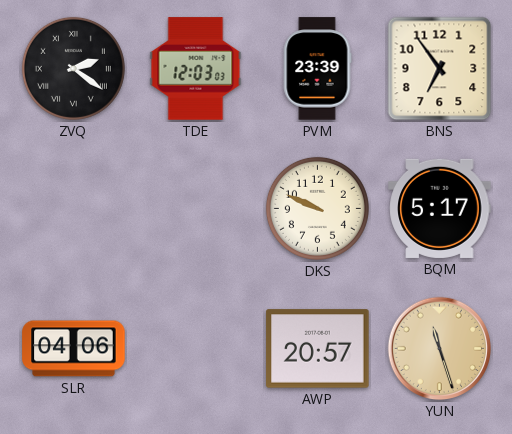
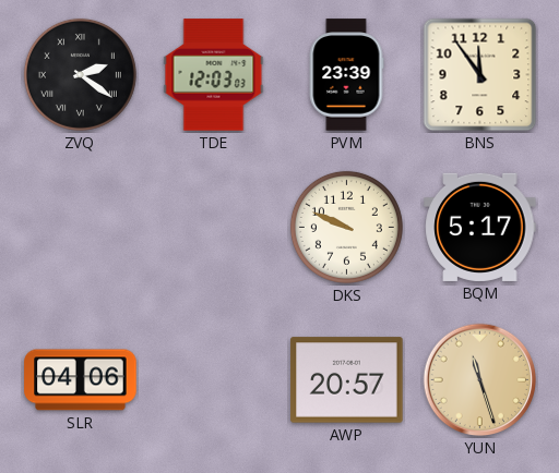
BNS: 6:54 -> 11:54 (480, 75)
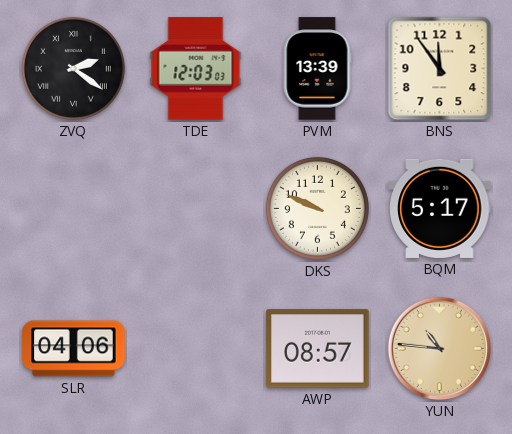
PVM: 23:39 -> 13:39 (317, 69)
AWP: 20:57 -> 08:57 (318, 349)
YUN: 11:27 -> 10:46 (440, 349)
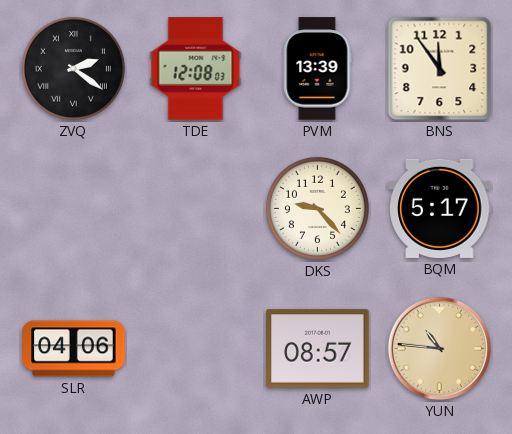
TDE: 12:03 -> 12:08 (196, 69)
DKS: 9:49 -> 9:23 (317, 208)
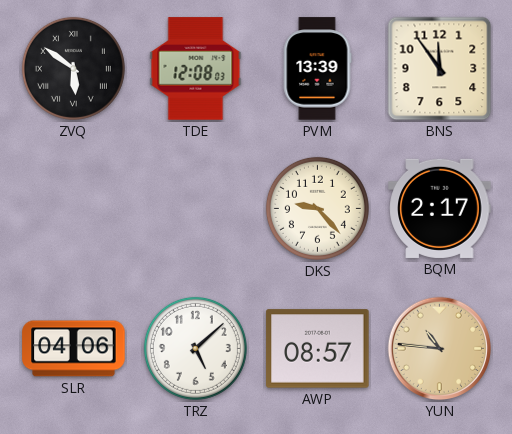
ZVQ: 2:21 -> 5:51 (73, 68)
BQM: 5:17 -> 2:17 (440, 208)
TRZ: none -> 5:08 (195, 348)
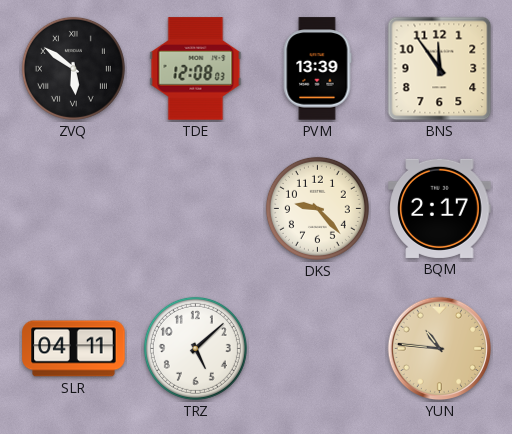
SLR: 04:06 -> 04:11 (74, 349)
AWP: 08:57 -> none (318, 349)
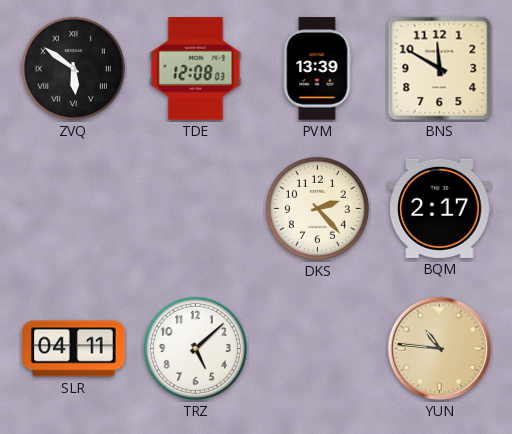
BNS: 11:54 -> 11:50 (440, 69)
DKS: 9:23 -> 2:23 (317, 208)
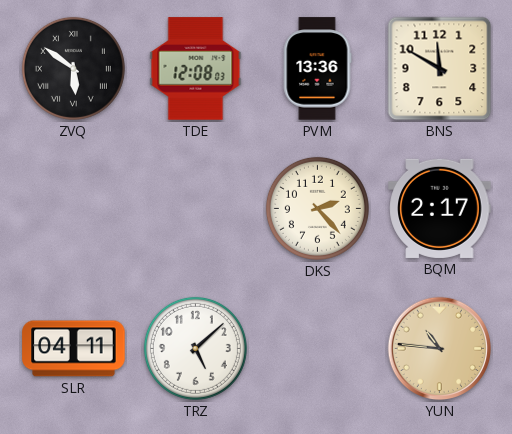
PVM: 13:39 -> 13:36 (317, 69)
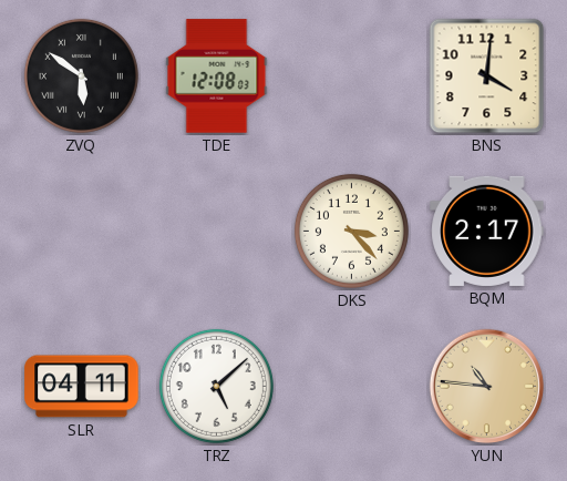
PVM: 13:36 -> none (317, 69)
BNS: 11:50 -> 4:01 (487, 76)
DKS: 2:23 -> 3:23 (351, 231)
